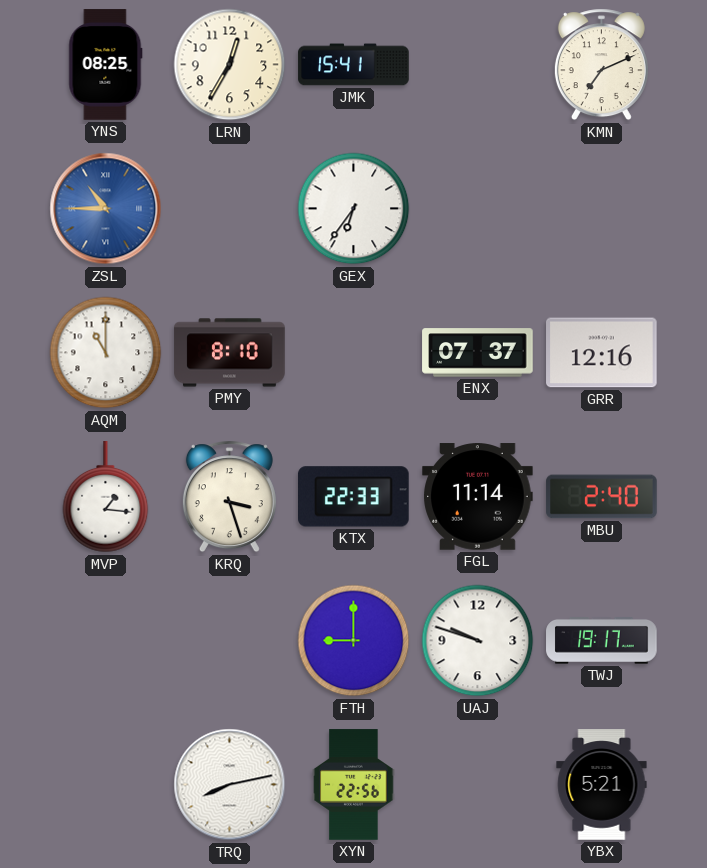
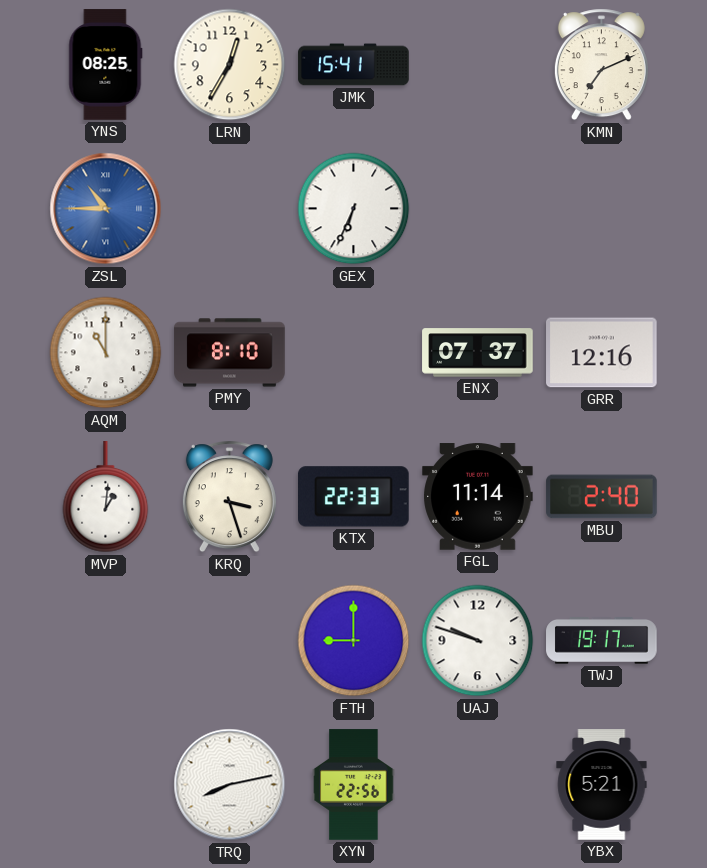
GEX: 6:36 -> 6:34 (354, 209)
MVP: 1:16 -> 1:01 (106, 497)
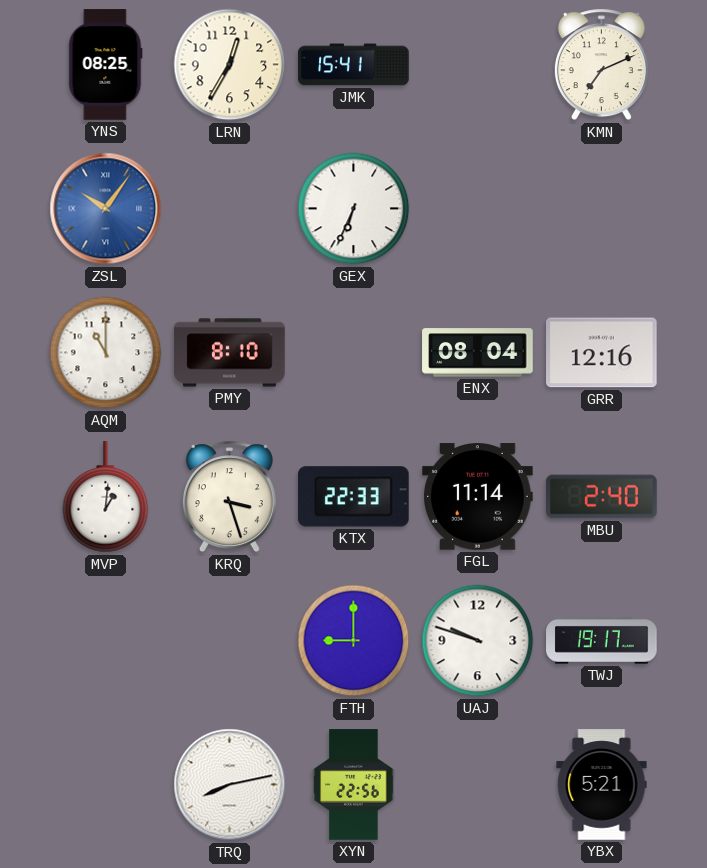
ZSL: 10:45 -> 10:06 (106, 209)
ENX: 07:37 -> 08:04 (478, 353)
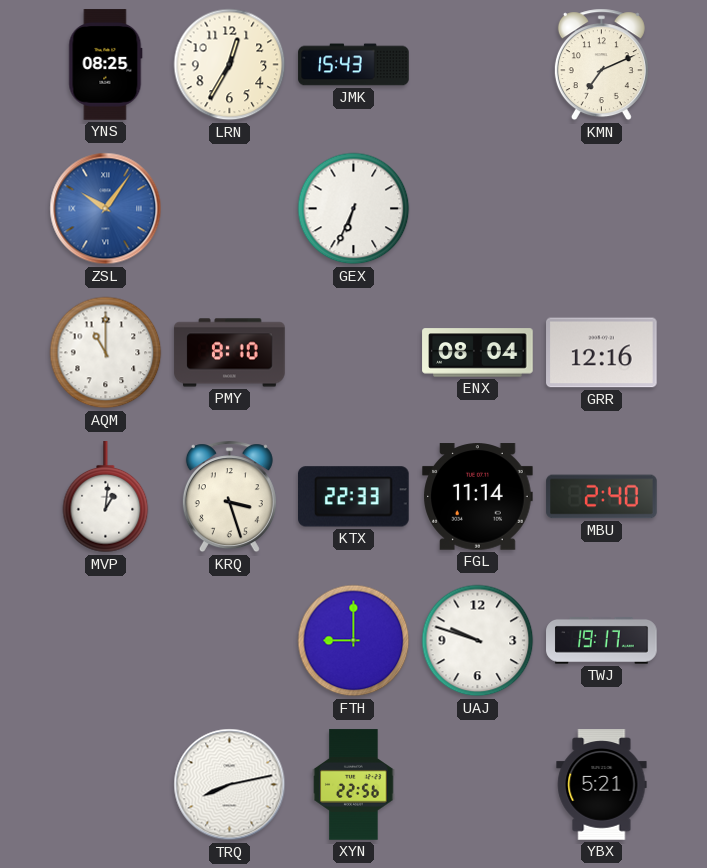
JMK: 15:41 -> 15:43 (354, 65)
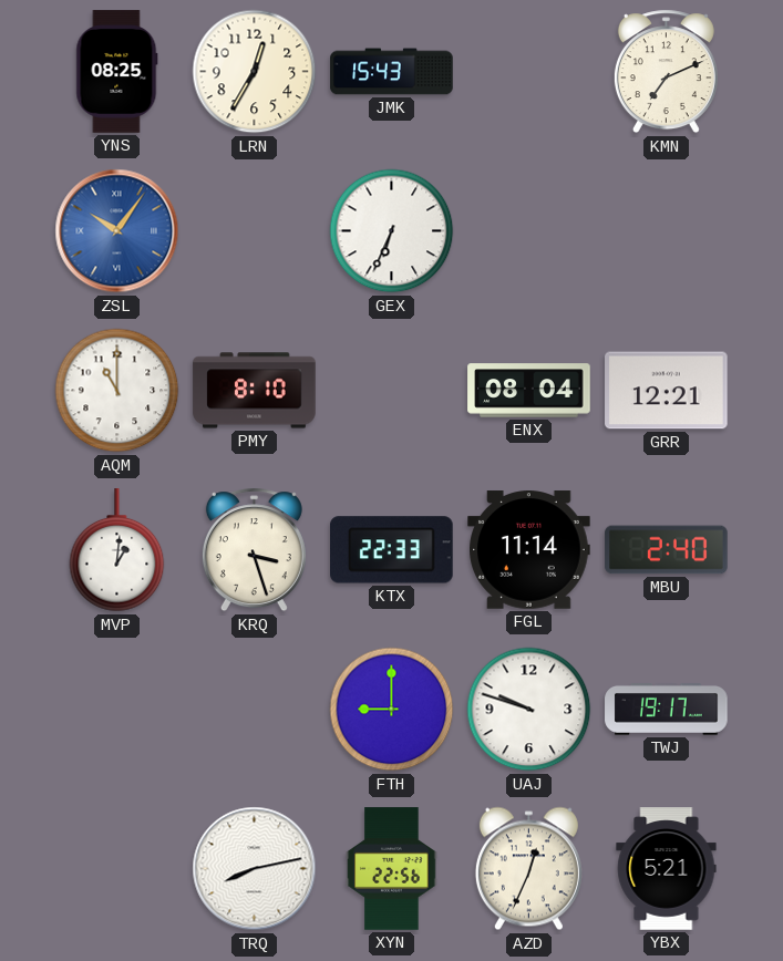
GRR: 12:16 -> 12:21 (667, 391)
AZD: none -> 12:34 (528, 869)
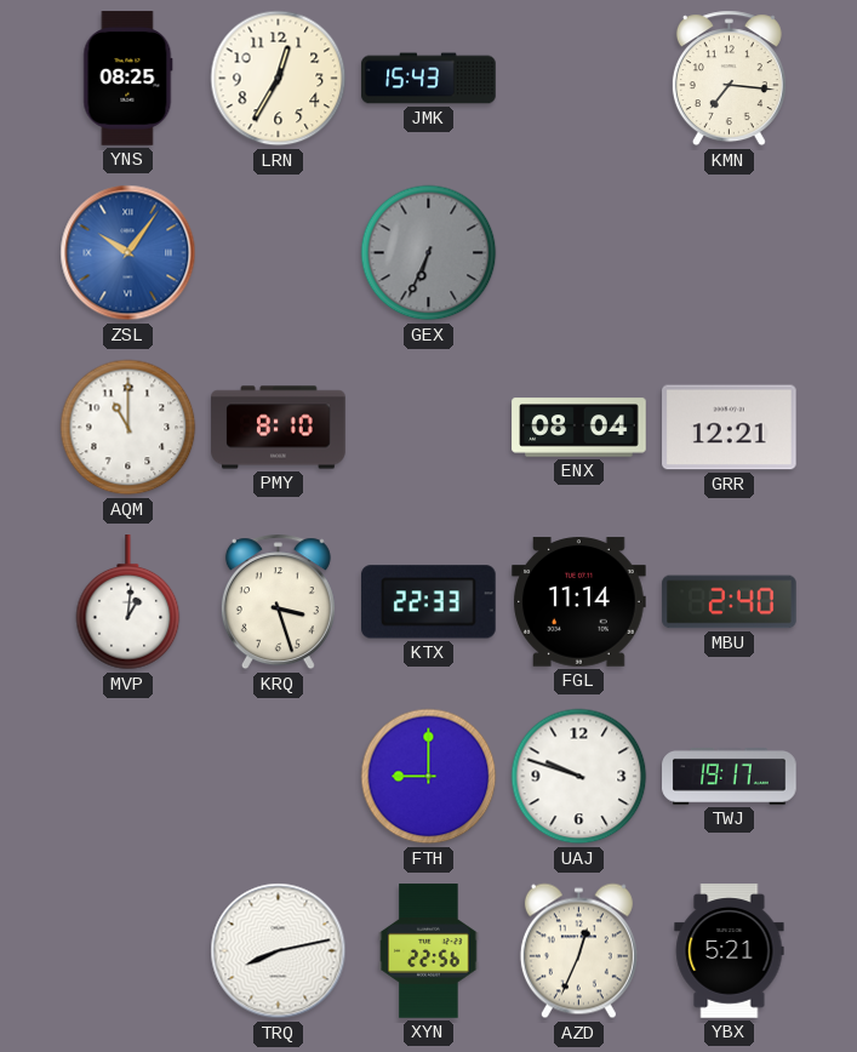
KMN: 7:11 -> 7:16 (729, 79)
GEX dial: white -> grey (429, 253)
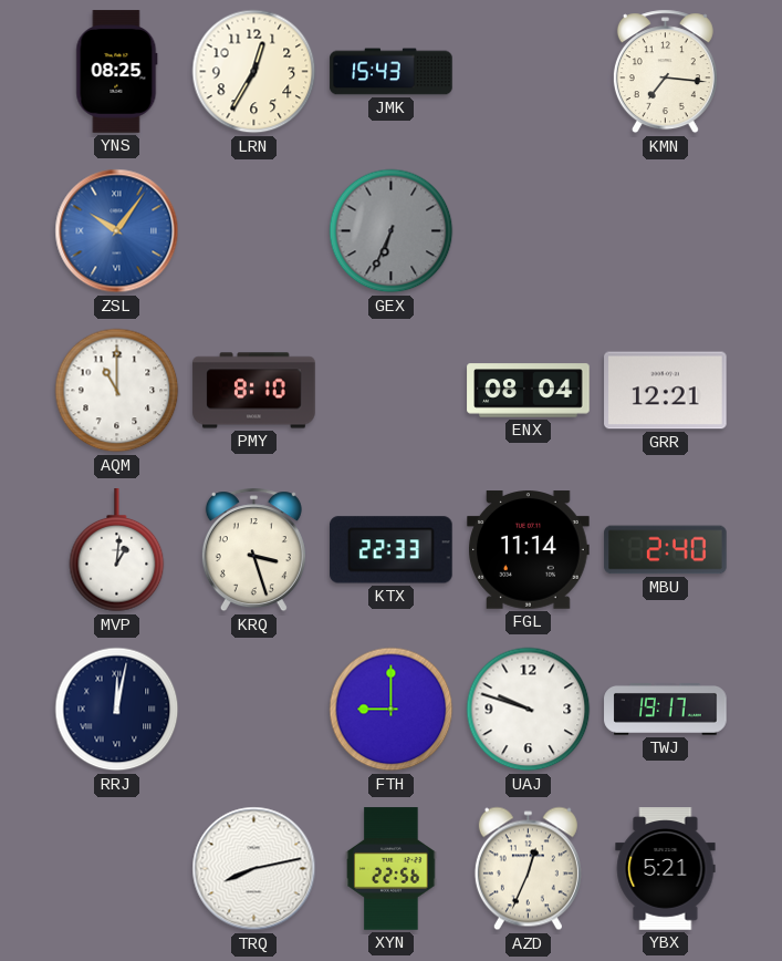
RRJ: none -> 12:02 (117, 710)
